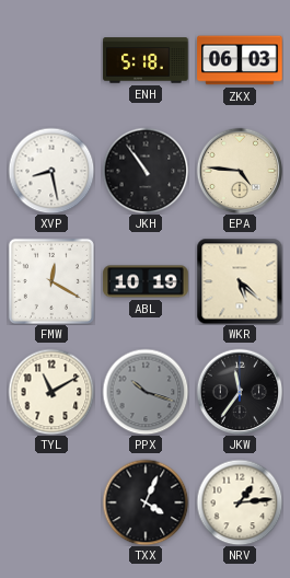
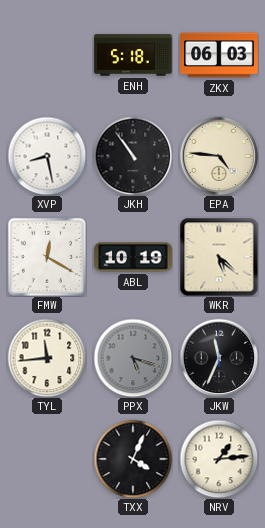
TYL: 11:10 -> 11:44 (47, 358)
PPX: 10:18 -> 5:18 (133, 358)
JKW: 11:36 -> 11:34 (219, 358)
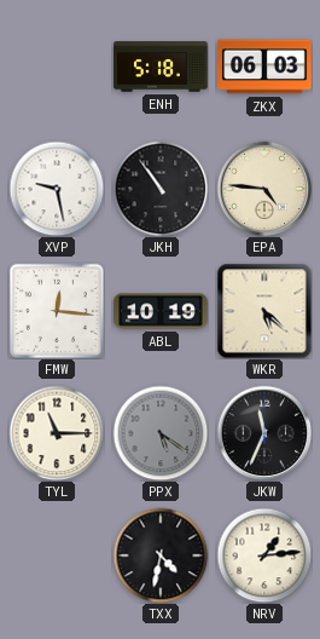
XVP: 8:28 -> 9:28 (57, 189)
FMW: 12:20 -> 12:16 (57, 311)
TYL: 11:44 -> 11:15 (57, 433)
PPX: 5:18 -> 5:21 (161, 433)
TXX: 4:04 -> 4:32 (161, 555)
